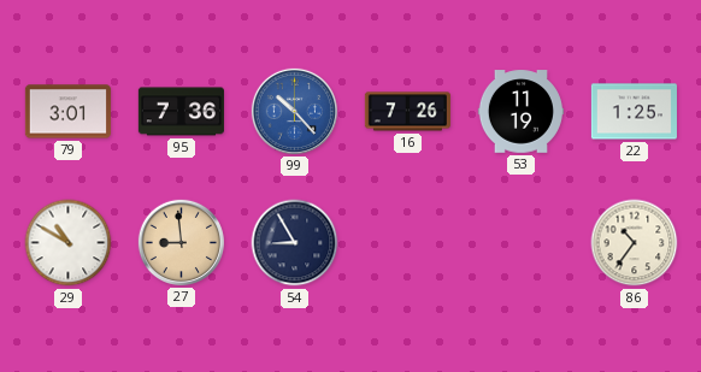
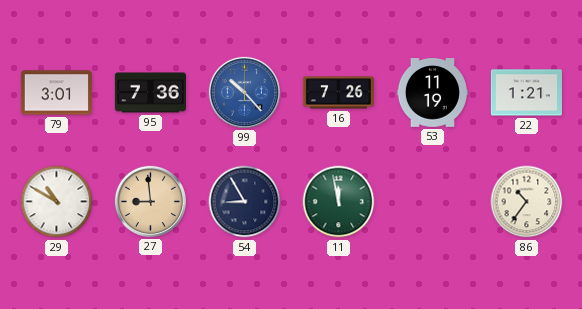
22: 1:25 -> 1:21 (526, 93)
11: none -> 11:58 (339, 202)
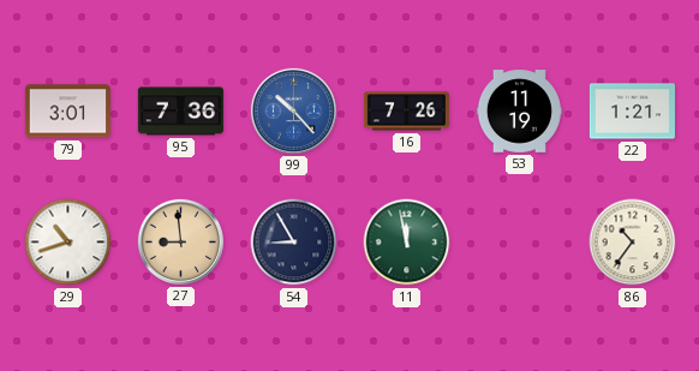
29: 10:50 -> 10:42 (68, 243)
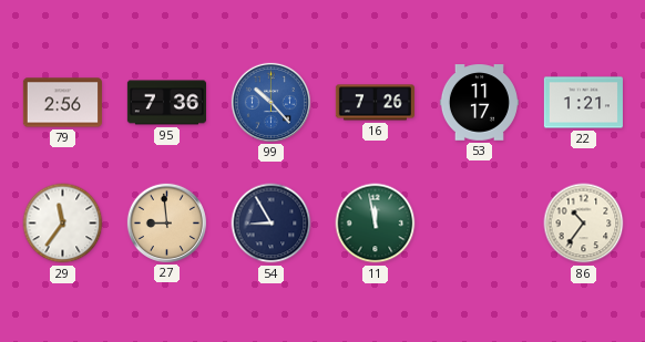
79: 3:01 -> 2:56 (62, 103)
53: 11:19 -> 11:17 (479, 103)
29: 10:42 -> 11:36 (63, 224)
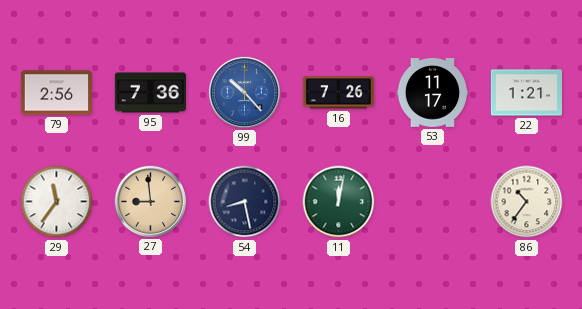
54: 8:55 -> 8:28 (245, 202)
11: 11:58 -> 12:02 (339, 202)
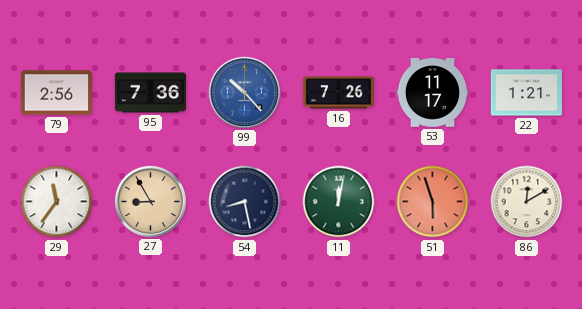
27: 8:59 -> 8:55 (150, 201)
51: none -> 5:57 (433, 202)
86: 10:36 -> 12:10 (527, 202)
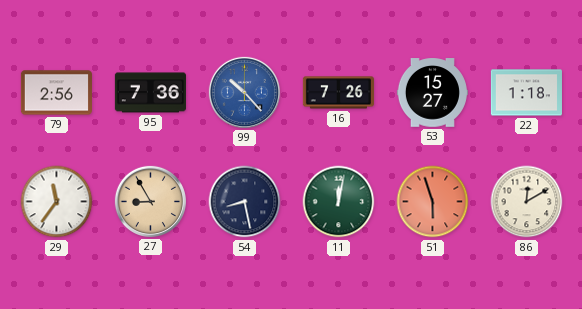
53: 11:17 -> 15:27 (432, 93)
22: 1:21 -> 1:18 (526, 93)
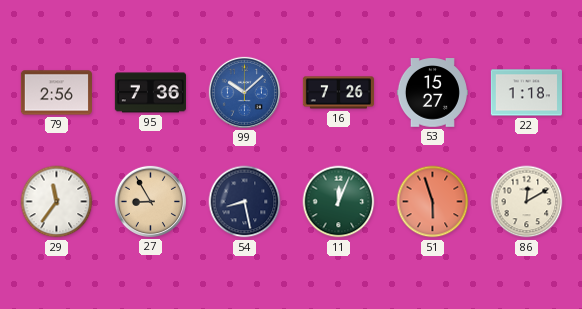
99: 10:23 -> 10:08 (244, 92)
11: 12:02 -> 12:04 (339, 202)
